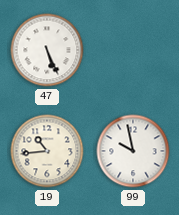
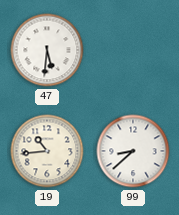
47: 5:26 -> 5:31 (47, 50)
99: 9:58 -> 8:38 (133, 151)
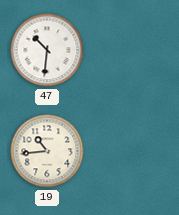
47: 5:31 -> 10:31 (47, 50)
99: 8:38 -> none (133, 151)
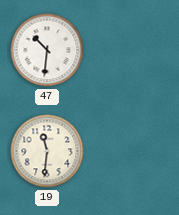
19: 10:44 -> 11:31 (47, 151)
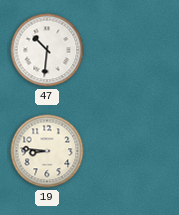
19: 11:31 -> 8:46 (47, 151)
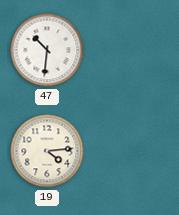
19: 8:46 -> 4:14 (47, 151)
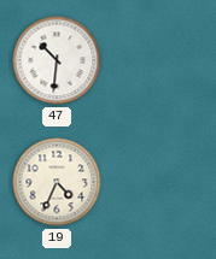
19: 4:14 -> 4:34 (57, 182)
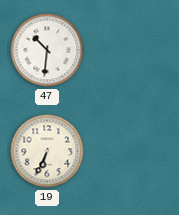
19: 4:34 -> 6:34 (47, 151)
